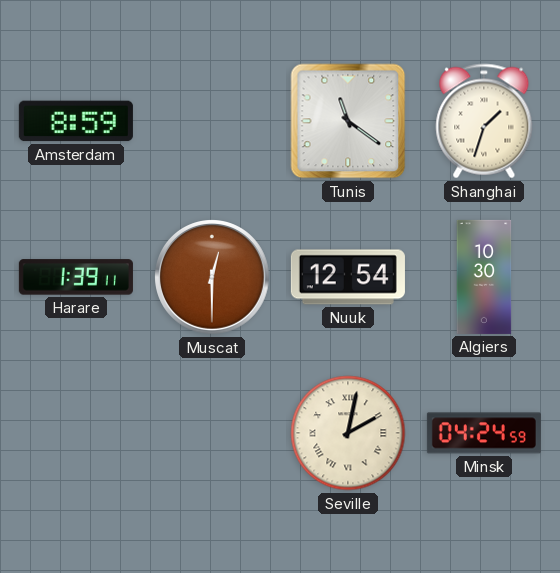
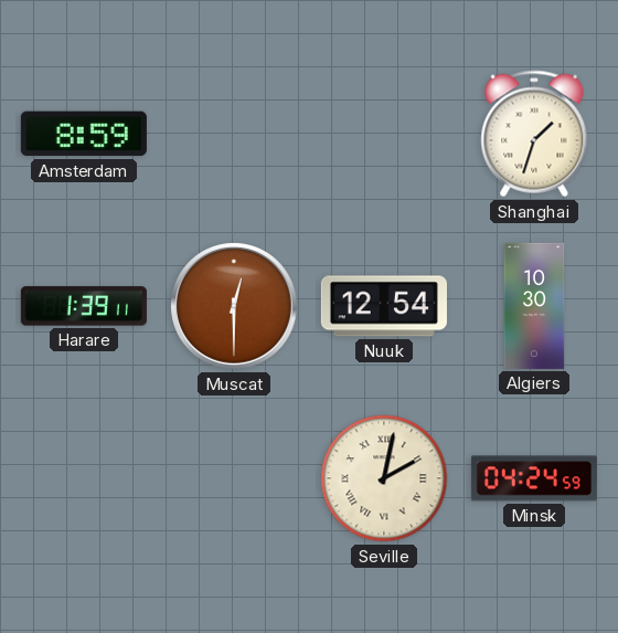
Tunis: 11:21 -> none (348, 121)
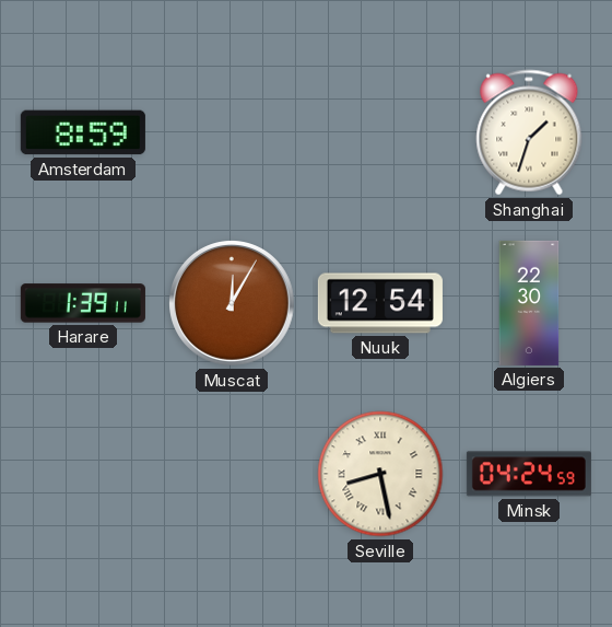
Muscat: 12:30 -> 12:05 (233, 304)
Algiers: 10:30 -> 22:30 (529, 303)
Seville: 2:02 -> 8:28 (380, 474)
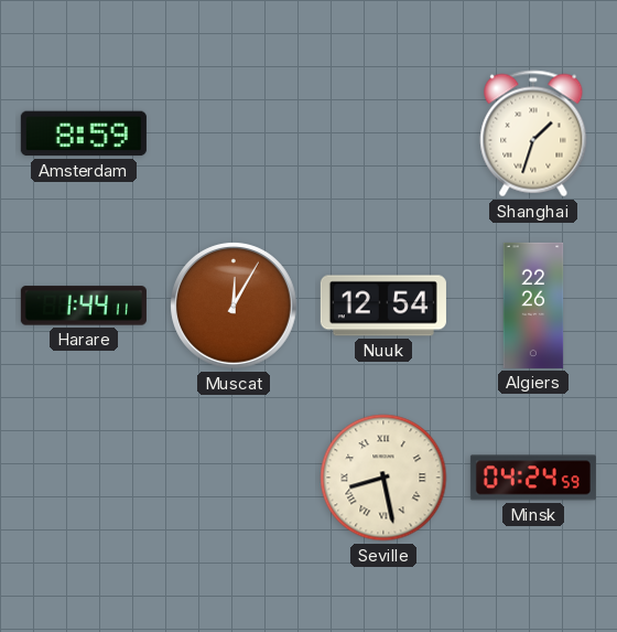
Harare: 1:39 -> 1:44 (84, 306)
Algiers: 22:30 -> 22:26 (533, 306)
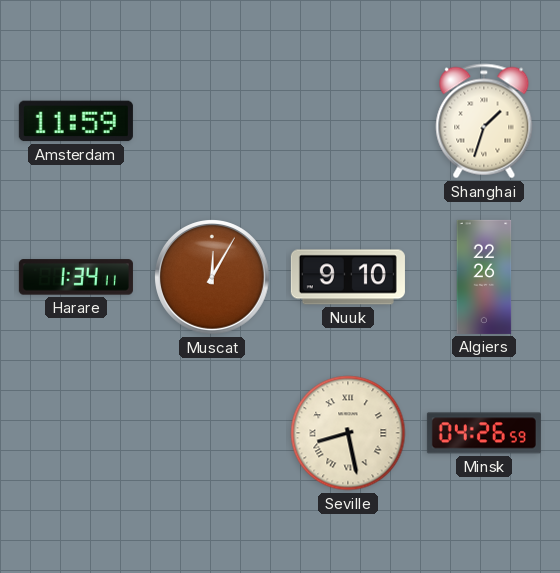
Amsterdam: 8:59 -> 11:59 (76, 121)
Harare: 1:44 -> 1:34 (76, 277)
Nuuk: 12:54 -> 9:10 (348, 277)
Minsk: 04:24 -> 04:26 (484, 433)
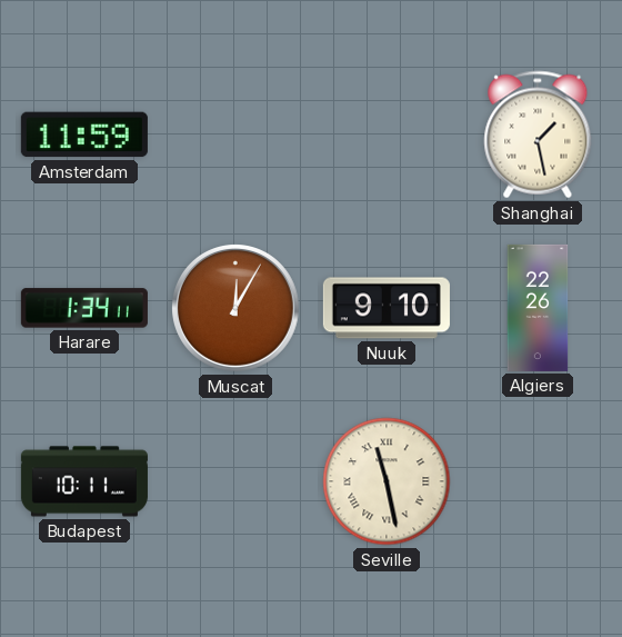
Shanghai: 1:33 -> 1:28 (538, 135)
Budapest: none -> 10:11 (84, 481)
Seville: 8:28 -> 11:28 (387, 481)
Minsk: 04:26 -> none (484, 433)
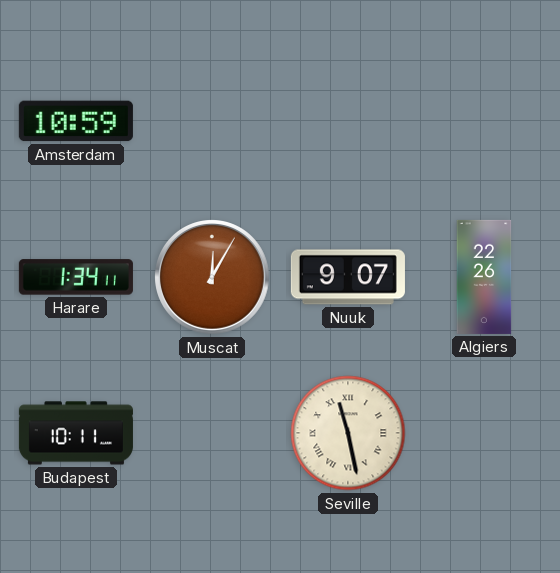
Amsterdam: 11:59 -> 10:59 (76, 121)
Shanghai: 1:28 -> none (538, 135)
Nuuk: 9:10 -> 9:07 (348, 277)
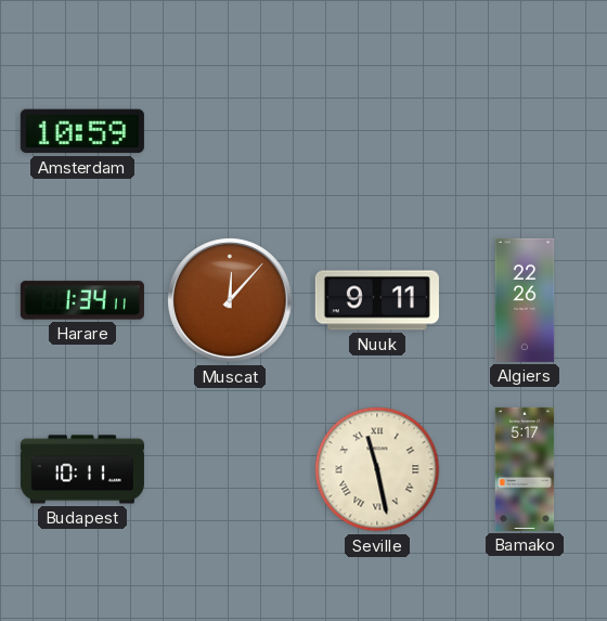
Muscat: 12:05 -> 12:07 (231, 301)
Nuuk: 9:07 -> 9:11 (377, 300)
Bamako: none -> 5:17 (525, 469)
